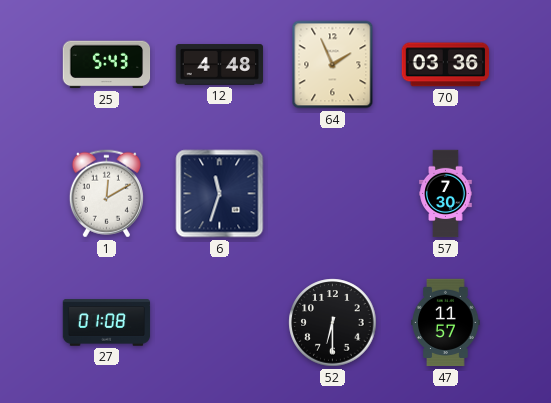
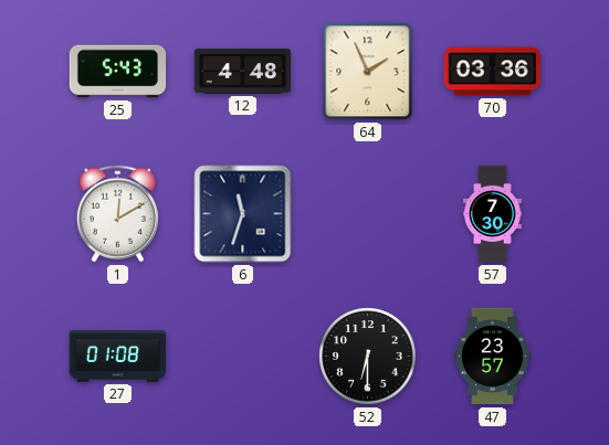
47: 11:57 -> 23:57 (493, 357)
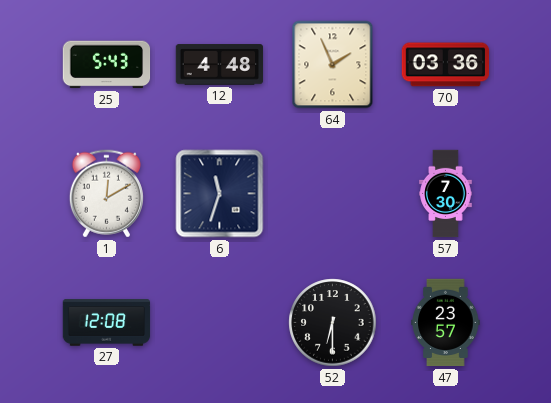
27: 01:08 -> 12:08 (107, 323)
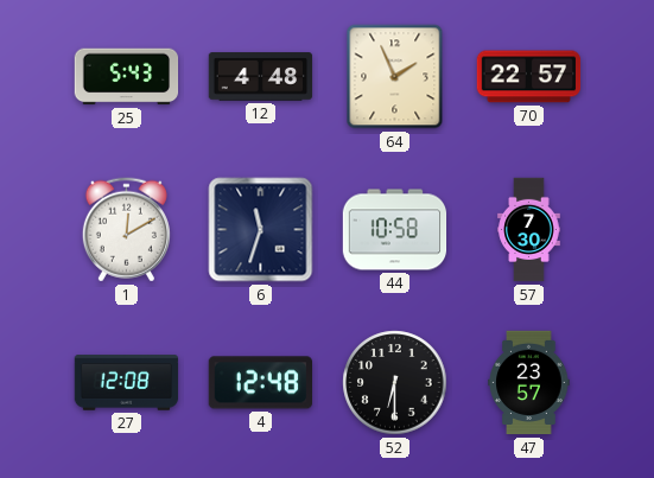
70: 03:36 -> 22:57 (529, 77)
44: none -> 10:58 (395, 230)
4: none -> 12:48 (260, 383)
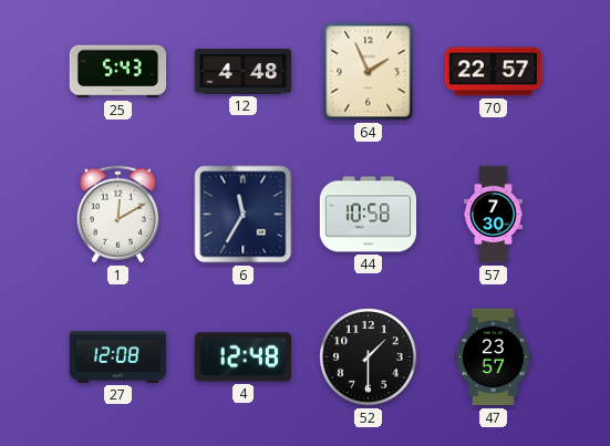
6: 11:33 -> 11:35 (244, 215)
52: 6:30 -> 1:30 (369, 357)
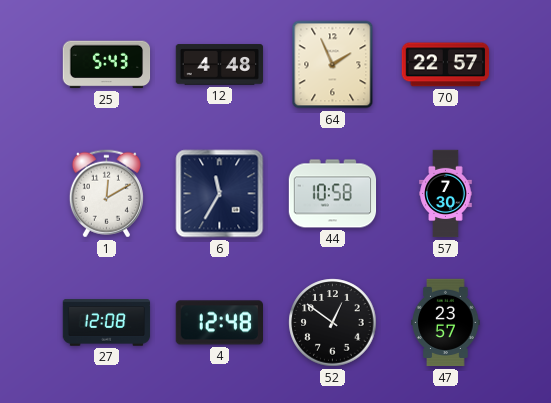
52: 1:30 -> 12:51 (333, 323)
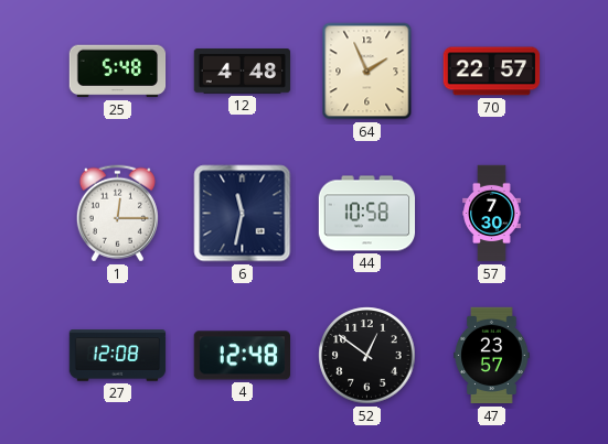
25: 5:43 -> 5:48 (118, 72)
1: 12:10 -> 12:15 (117, 214)
6: 11:35 -> 11:32 (243, 214)
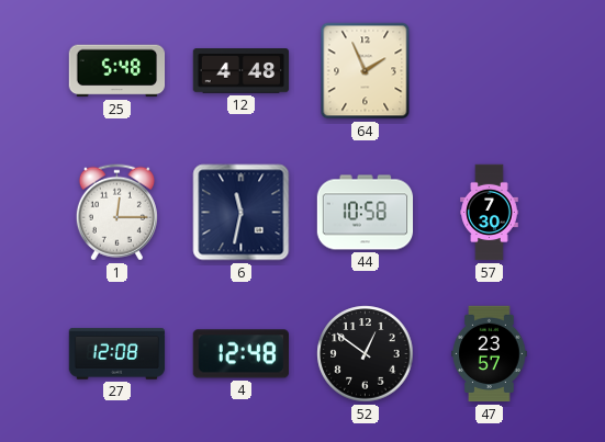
70: 22:57 -> none (492, 72)
